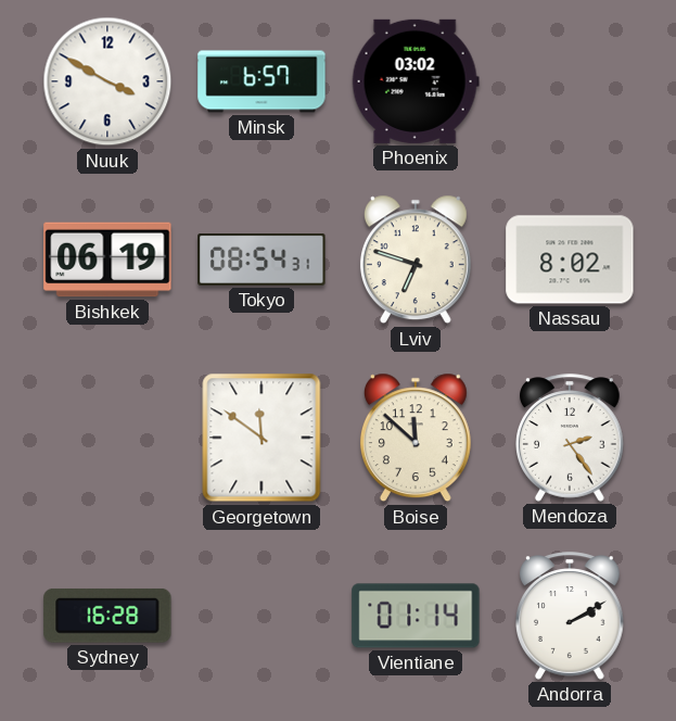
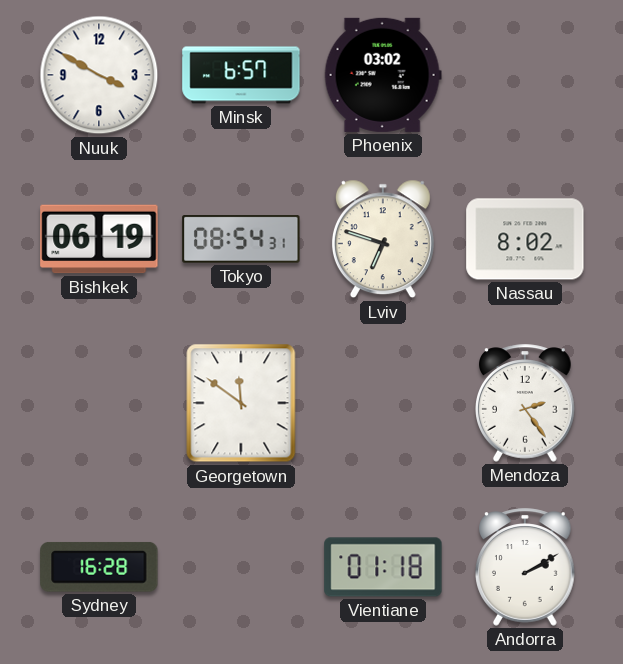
Boise: 11:52 -> none (416, 438)
Vientiane: 01:14 -> 01:18 (383, 567)
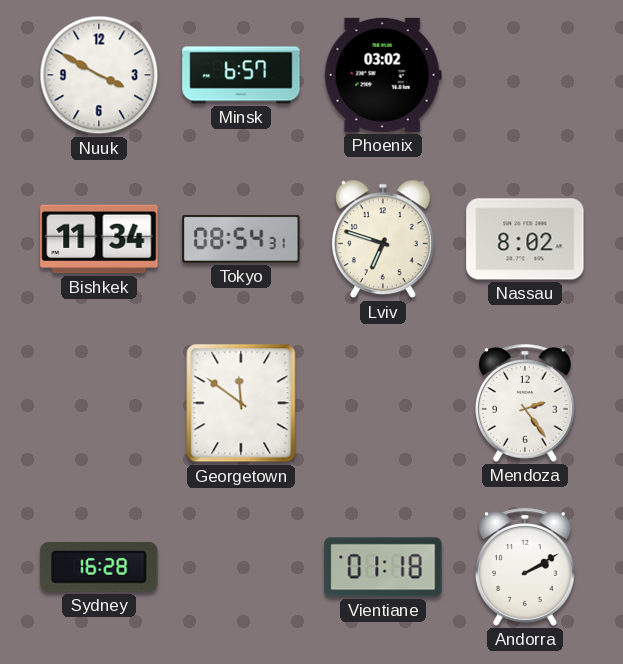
Bishkek: 06:19 -> 11:34 (99, 239)
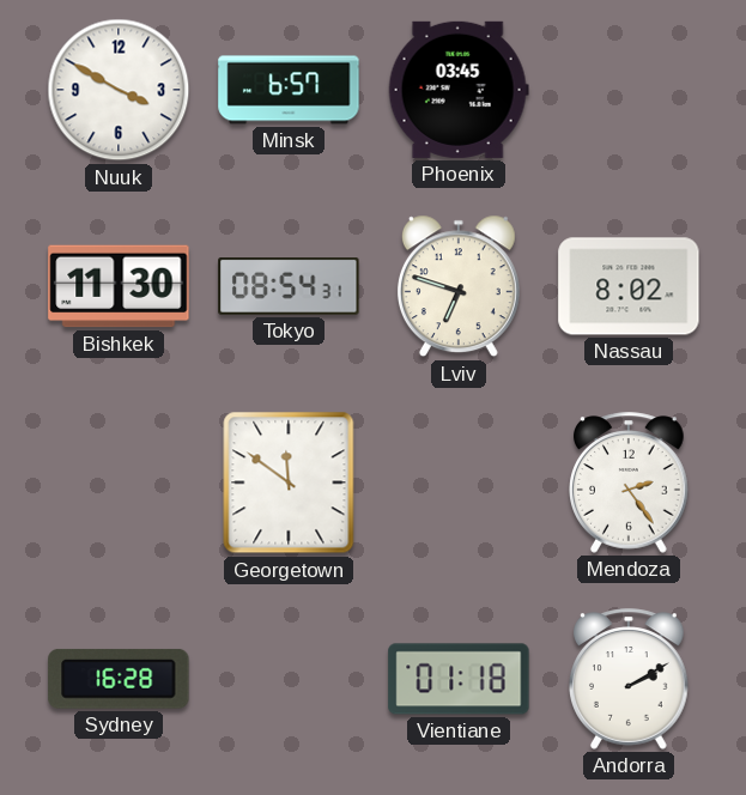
Phoenix: 03:02 -> 03:45 (459, 90)
Bishkek: 11:34 -> 11:30 (119, 286)
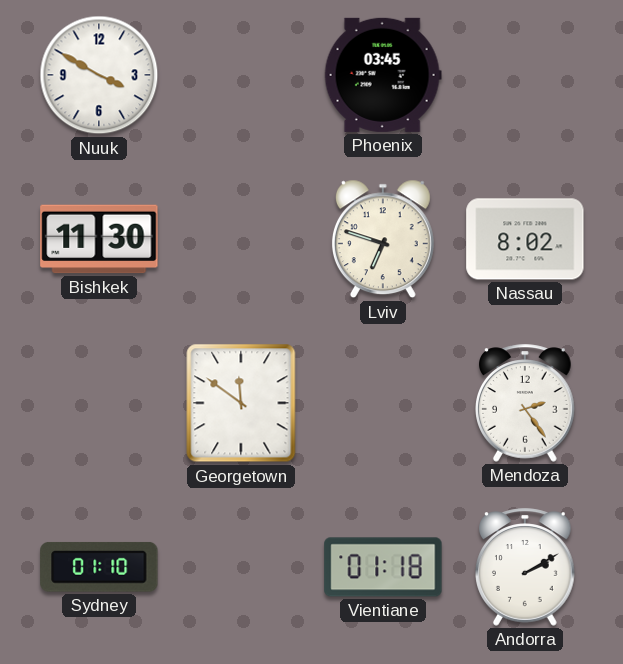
Minsk: 6:57 -> none (289, 90)
Tokyo: 08:54 -> none (289, 287)
Sydney: 16:28 -> 01:10 (99, 567)
